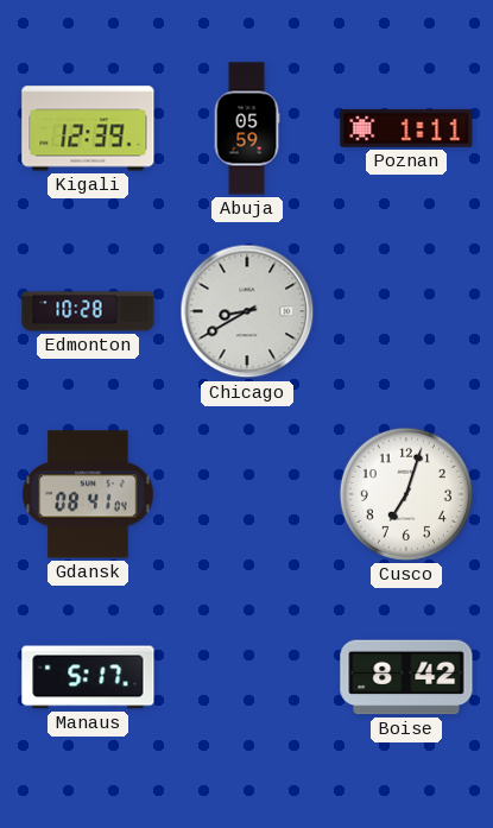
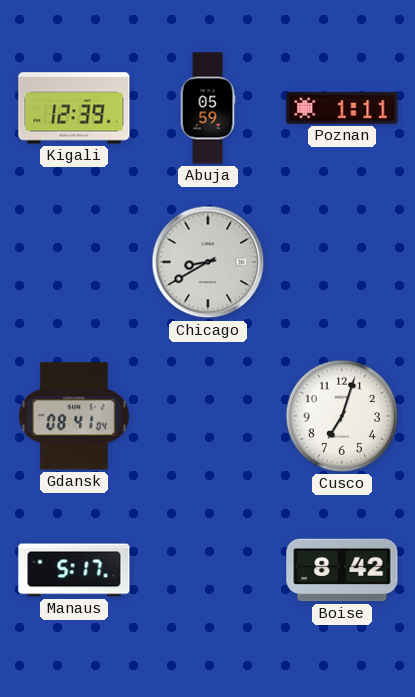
Edmonton: 10:28 -> none (88, 311)
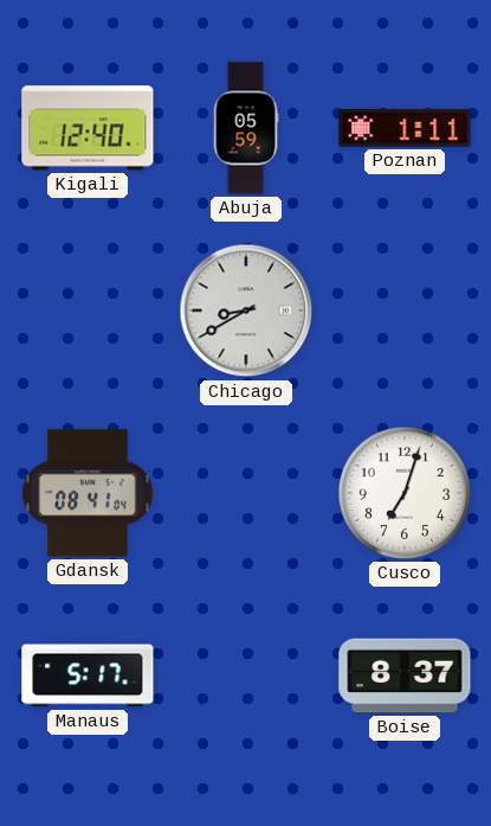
Kigali: 12:39 -> 12:40 (88, 128)
Boise: 8:42 -> 8:37 (405, 675)
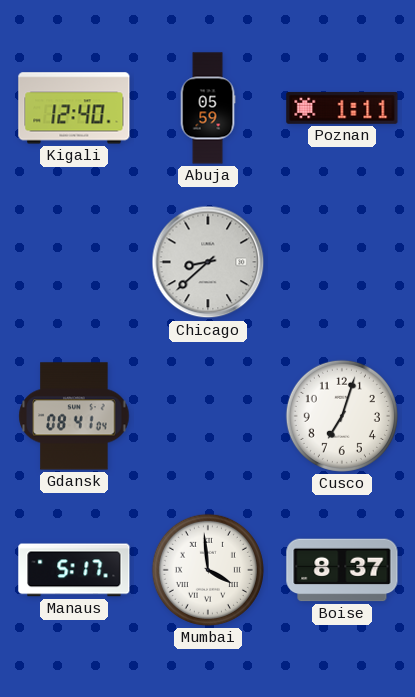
Chicago: 8:40 -> 8:38 (208, 262)
Mumbai: none -> 3:59 (208, 570)
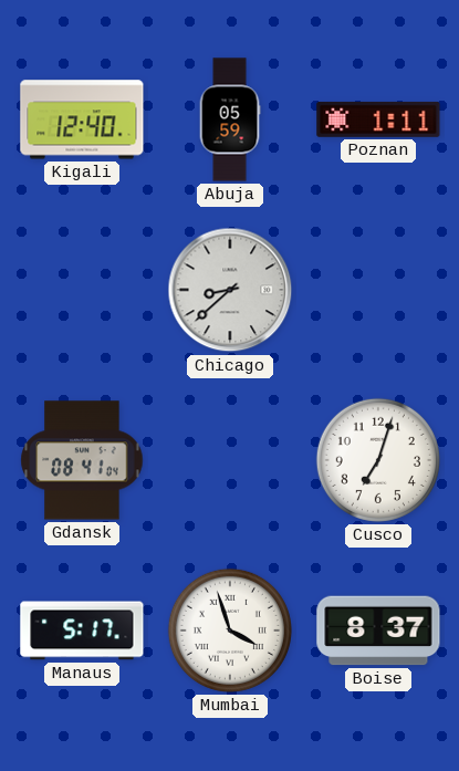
Mumbai: 3:59 -> 3:57 (230, 631)
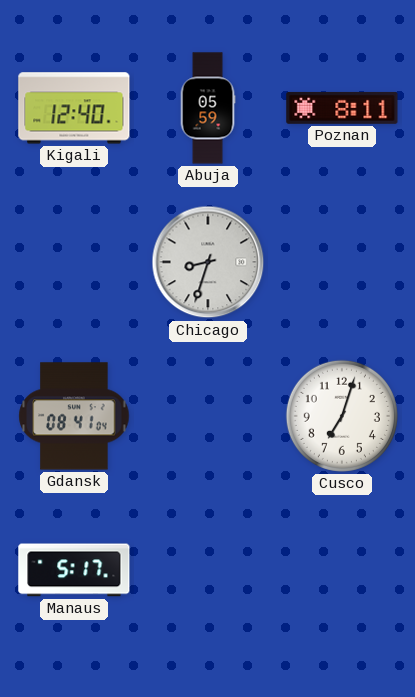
Poznan: 1:11 -> 8:11 (342, 108)
Chicago: 8:38 -> 8:33 (208, 262)
Mumbai: 3:57 -> none (230, 631)
Boise: 8:37 -> none (378, 631)
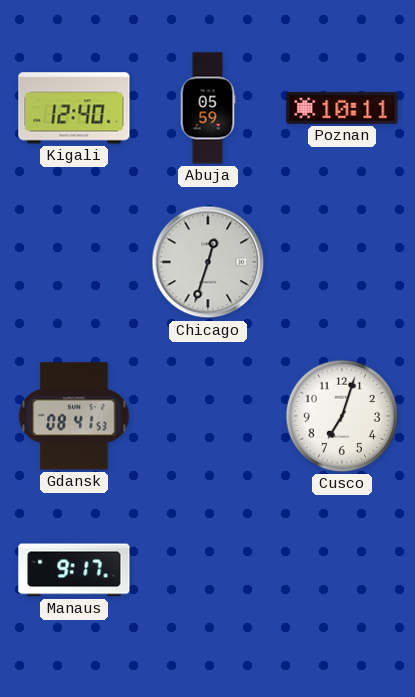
Poznan: 8:11 -> 10:11 (342, 108)
Chicago: 8:33 -> 12:33 (208, 262)
Gdansk: 08:41:04 -> 08:41:53 (74, 416)
Manaus: 5:17 -> 9:17 (74, 570)
